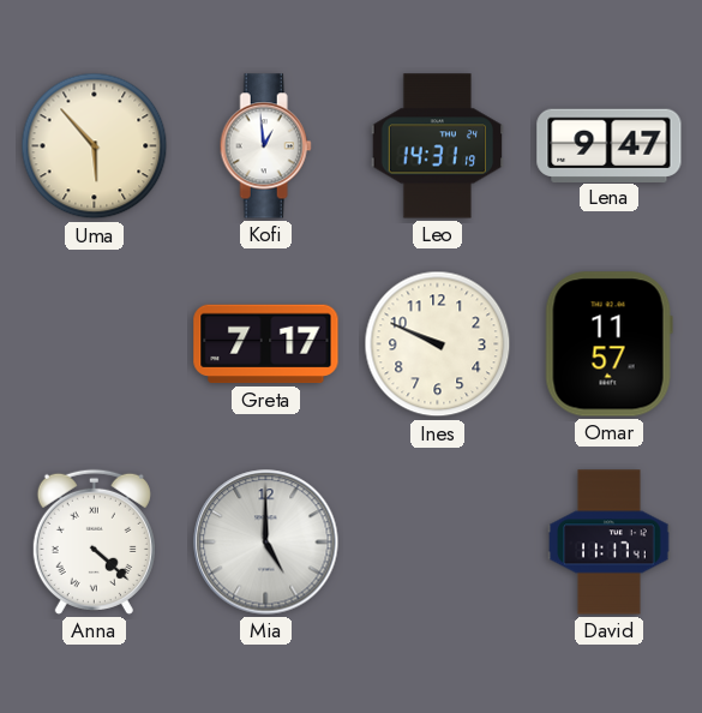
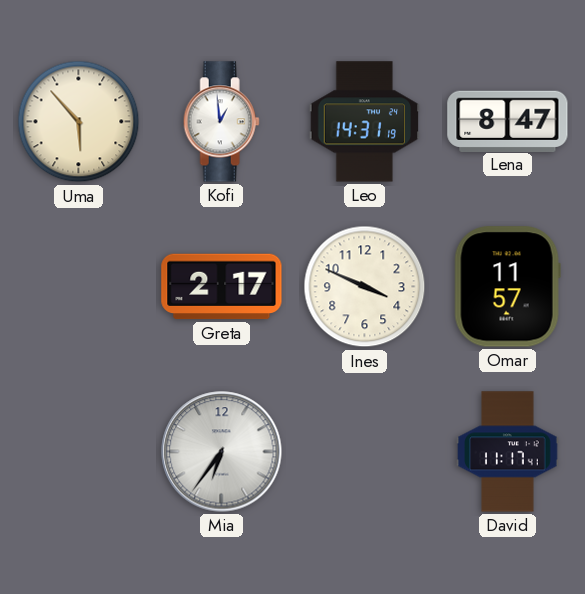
Lena: 9:47 -> 8:47 (508, 121)
Greta: 7:17 -> 2:17 (222, 287)
Ines: 9:49 -> 3:49 (365, 287)
Anna: 4:22 -> none (94, 541)
Mia: 5:00 -> 6:36 (222, 452)
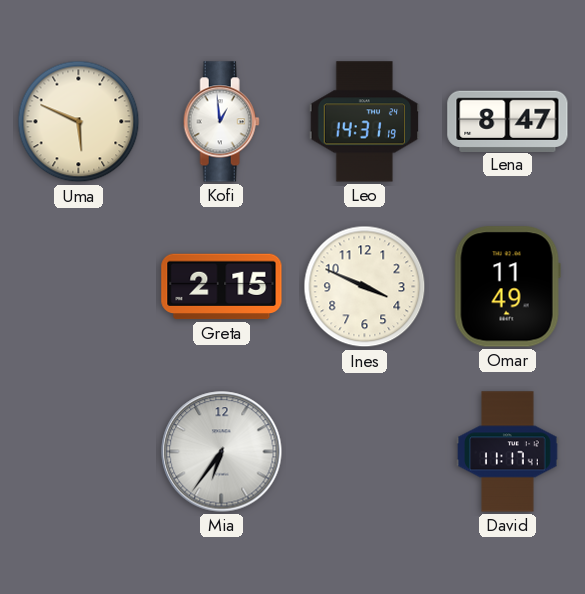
Uma: 5:53 -> 5:49 (79, 122)
Greta: 2:17 -> 2:15 (222, 287)
Omar: 11:57 -> 11:49 (507, 287)
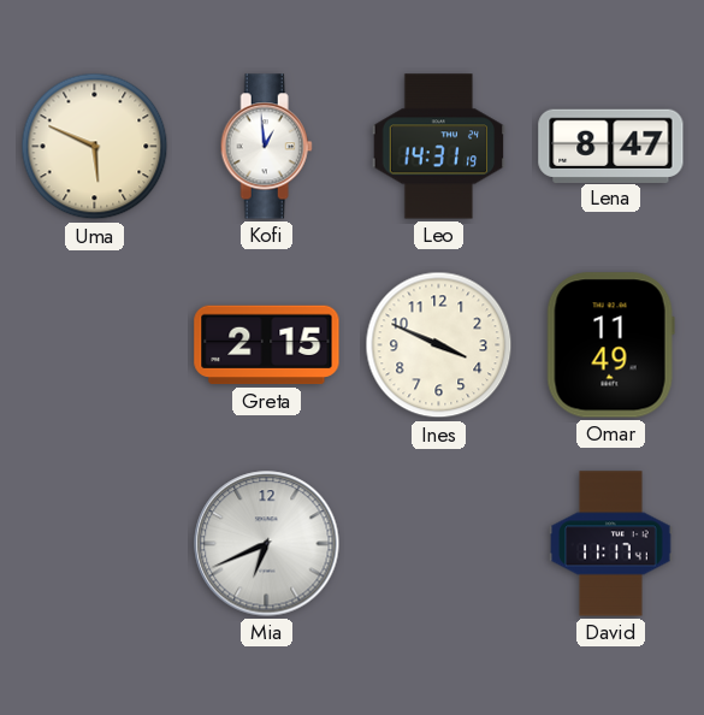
Mia: 6:36 -> 6:41 (267, 544)
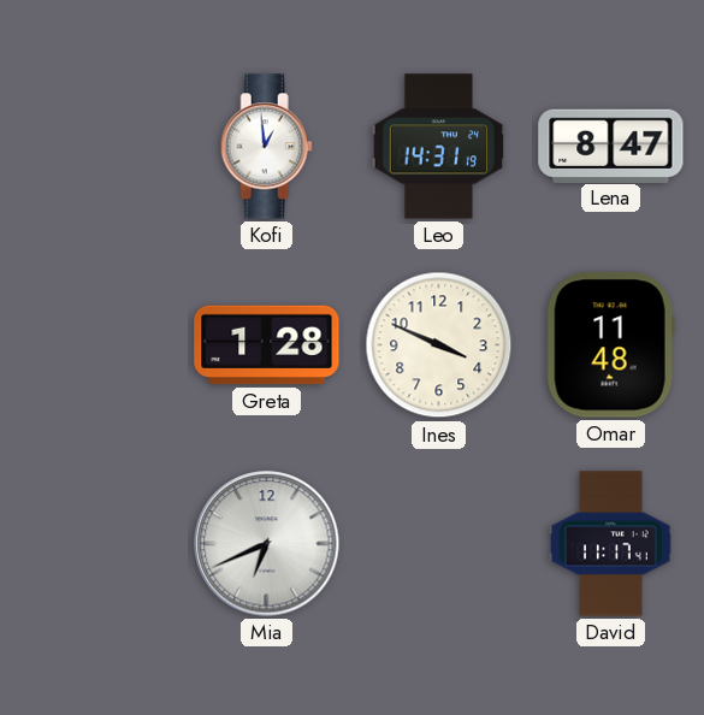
Uma: 5:49 -> none (95, 147)
Greta: 2:15 -> 1:28 (267, 345)
Omar: 11:49 -> 11:48 (610, 345)
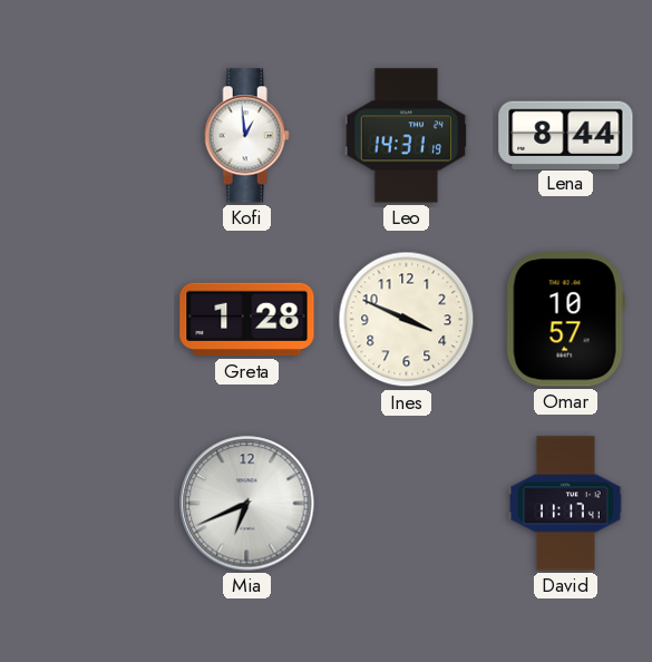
Lena: 8:47 -> 8:44 (566, 135)
Omar: 11:48 -> 10:57 (565, 320)
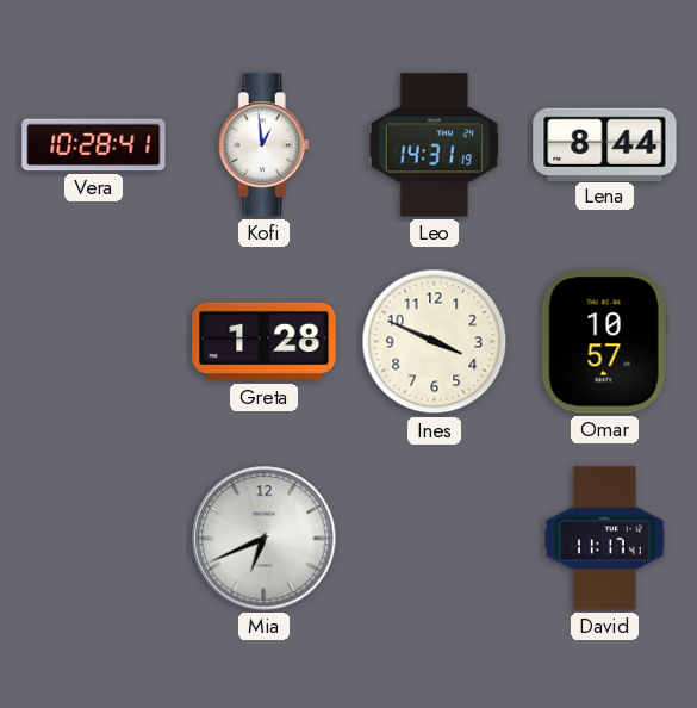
Vera: none -> 10:28 (94, 145)
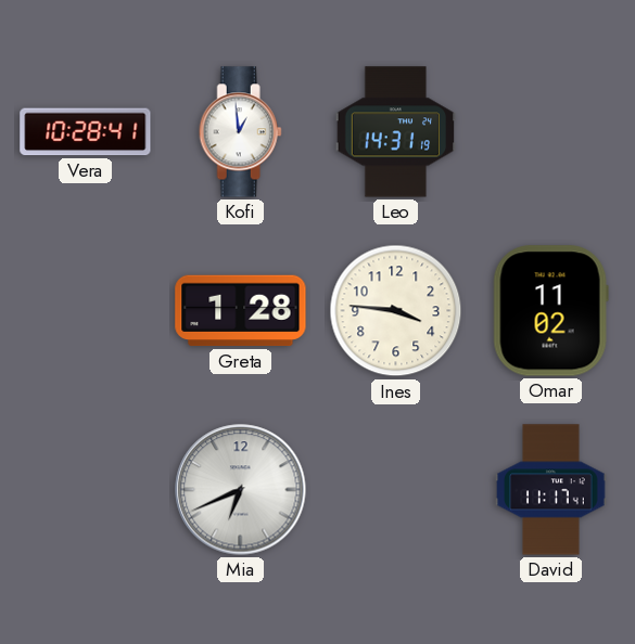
Lena: 8:44 -> none (605, 144)
Ines: 3:49 -> 3:46 (396, 311)
Omar: 10:57 -> 11:02 (550, 311)
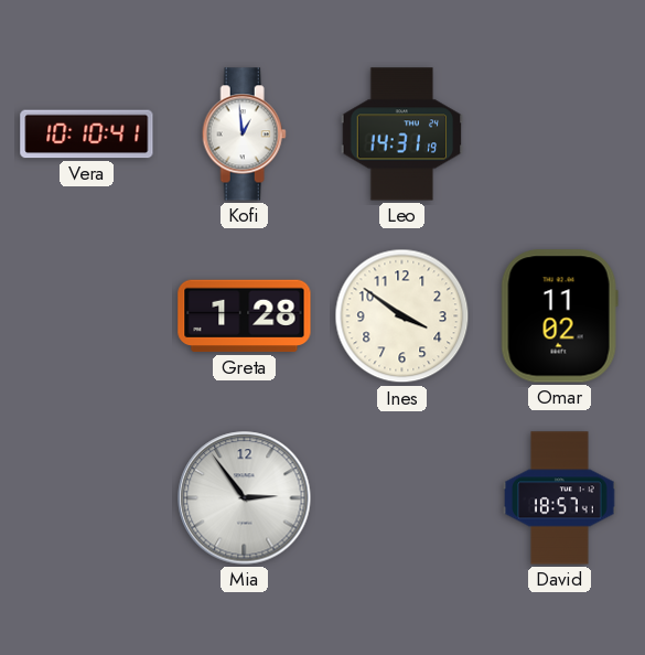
Vera: 10:28 -> 10:10 (87, 135)
Ines: 3:46 -> 3:51 (402, 316)
Mia: 6:41 -> 2:54 (245, 498)
David: 11:17 -> 18:57 (560, 498)
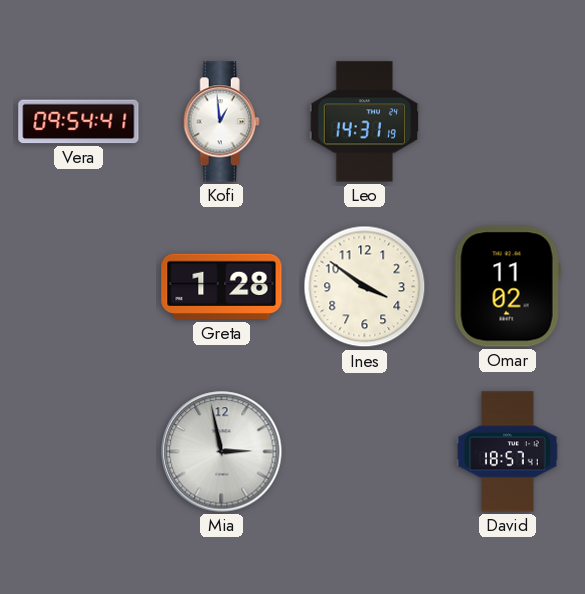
Vera: 10:10 -> 09:54 (79, 122)
Mia: 2:54 -> 2:58 (222, 452)
